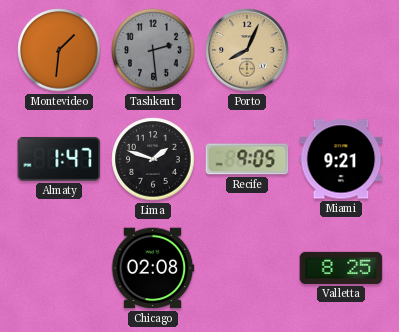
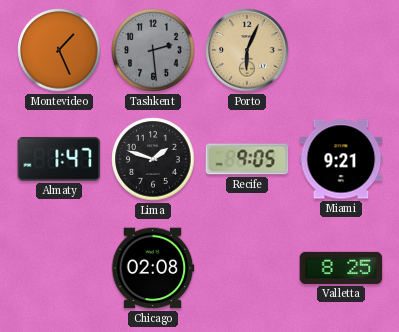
Montevideo: 1:31 -> 1:26 (59, 50)
Porto: 8:04 -> 6:04 (247, 50)
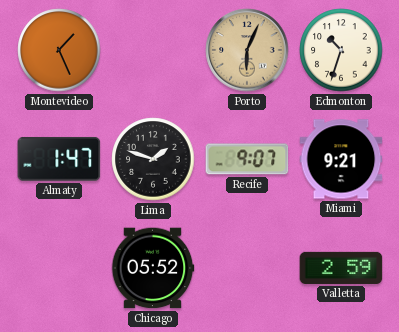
Tashkent: 2:29 -> none (153, 50)
Edmonton: none -> 10:33 (341, 50)
Recife: 9:05 -> 9:07 (247, 159)
Chicago: 02:08 -> 05:52 (153, 268)
Valletta: 8:25 -> 2:59 (341, 268)
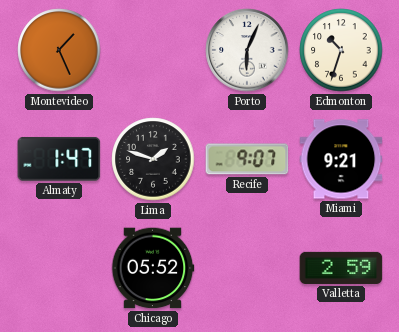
Porto dial: champagne -> white (247, 50)
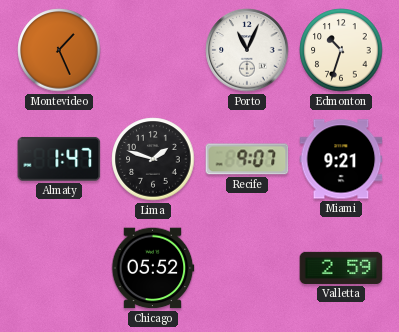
Porto: 6:04 -> 11:04 (247, 50)
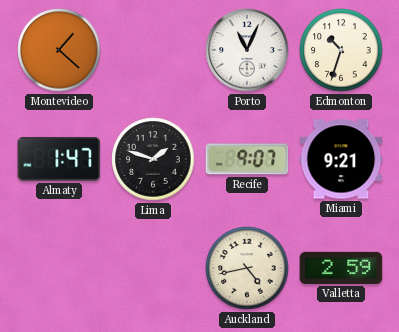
Montevideo: 1:26 -> 1:22 (59, 50)
Chicago: 05:52 -> none (153, 268)
Auckland: none -> 4:43 (247, 268)
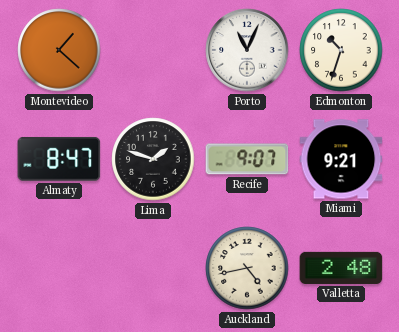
Almaty: 1:47 -> 8:47 (59, 159)
Valletta: 2:59 -> 2:48 (341, 268)
